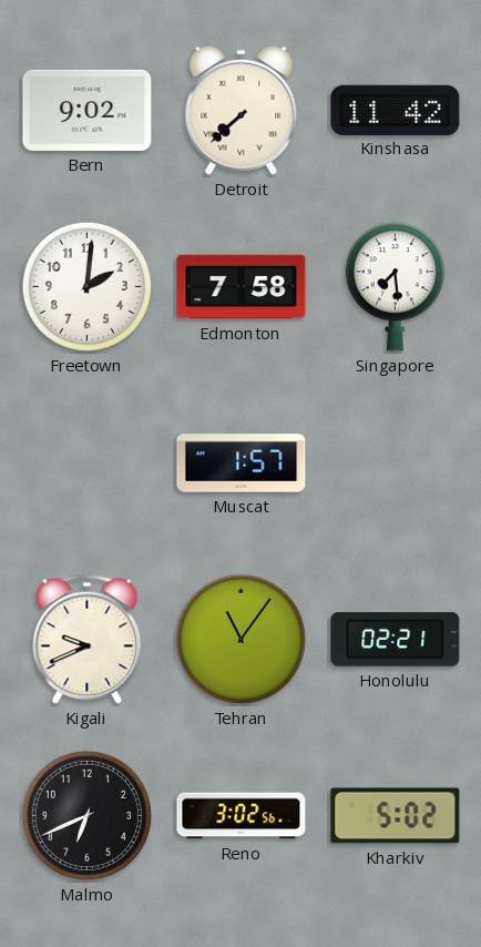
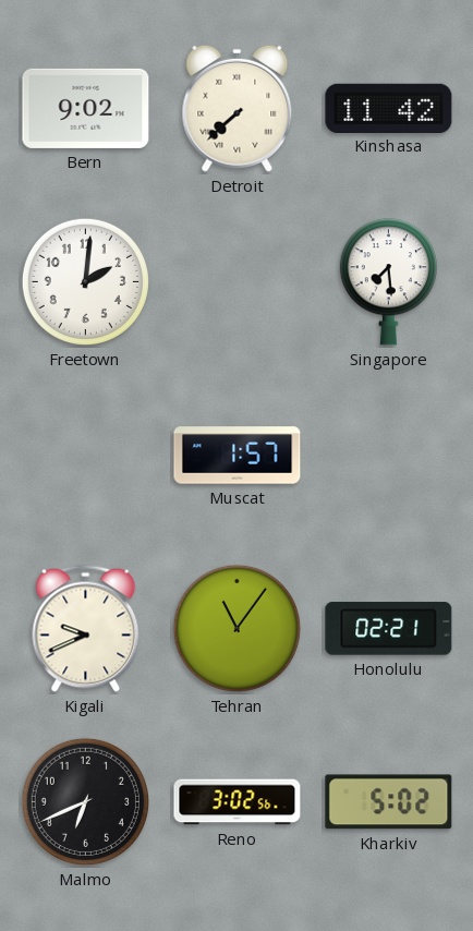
Edmonton: 7:58 -> none (242, 287)
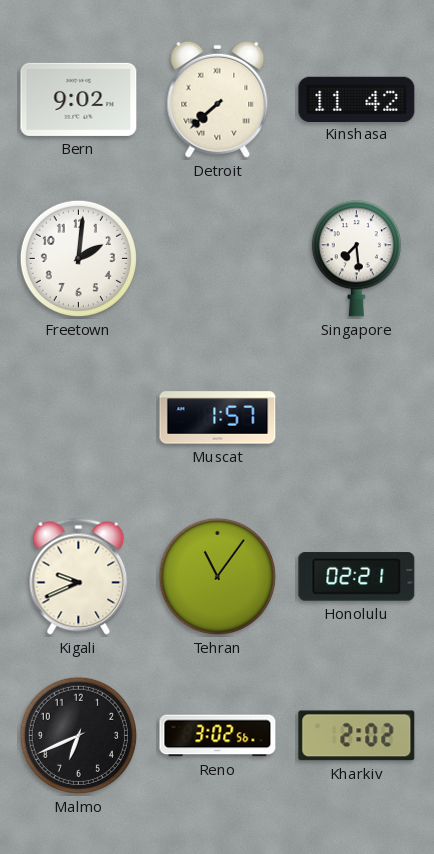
Kharkiv: 5:02 -> 2:02 (357, 736)
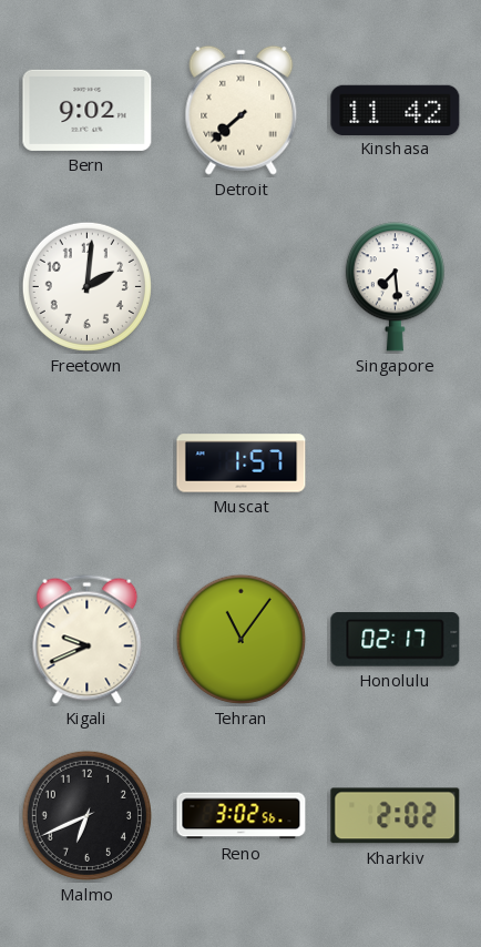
Honolulu: 02:21 -> 02:17 (396, 640)
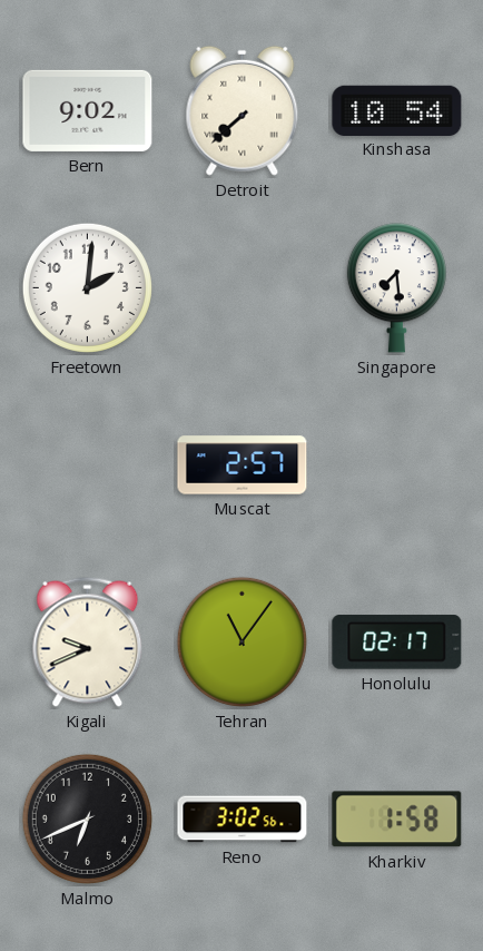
Kinshasa: 11:42 -> 10:54 (397, 110)
Muscat: 1:57 -> 2:57 (243, 465)
Kharkiv: 2:02 -> 1:58 (397, 820)
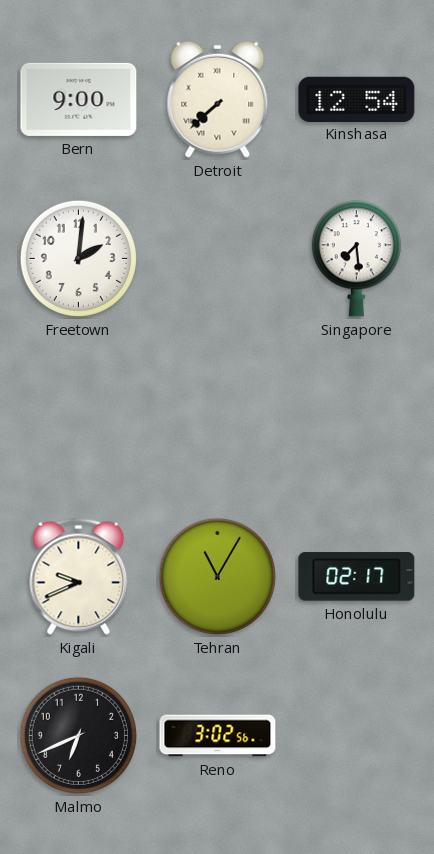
Bern: 9:02 -> 9:00 (79, 99)
Kinshasa: 10:54 -> 12:54 (357, 99)
Muscat: 2:57 -> none (243, 465)
Tehran: 11:06 -> 11:05 (217, 576)
Kharkiv: 1:58 -> none (397, 820)
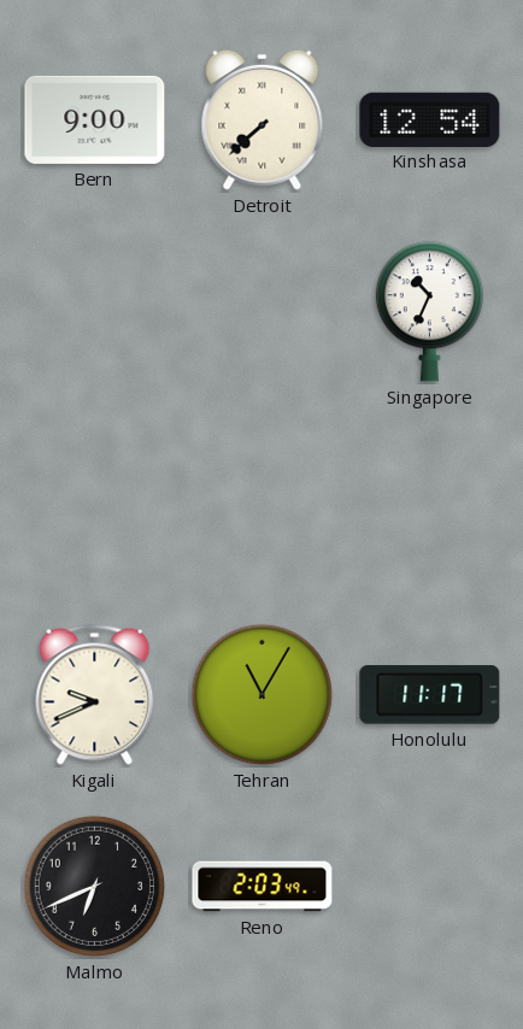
Freetown: 2:01 -> none (78, 258)
Singapore: 7:29 -> 10:34 (429, 312)
Honolulu: 02:17 -> 11:17 (430, 695)
Reno: 3:02 -> 2:03 (263, 887)
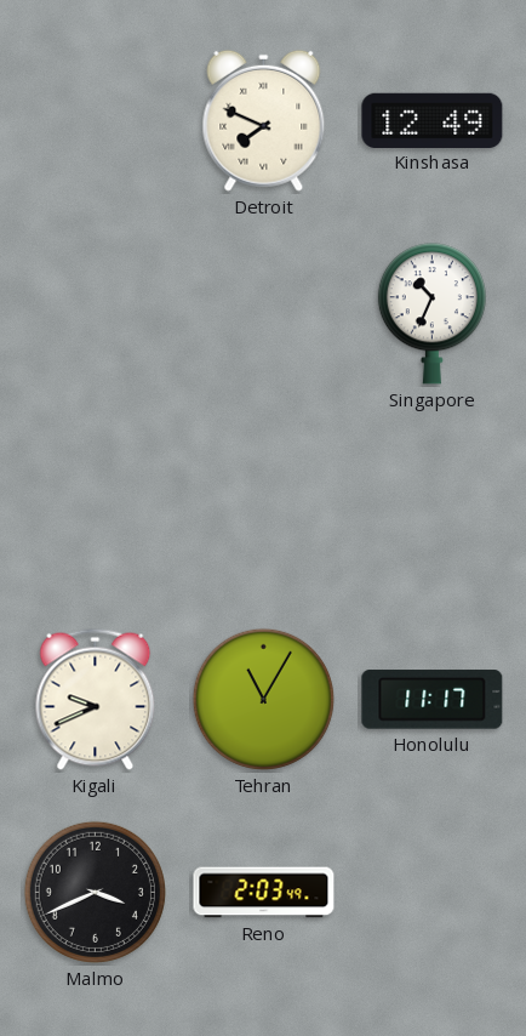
Bern: 9:00 -> none (95, 119)
Detroit: 7:38 -> 7:49 (264, 120)
Kinshasa: 12:54 -> 12:49 (433, 120)
Malmo: 6:41 -> 3:41 (95, 892)
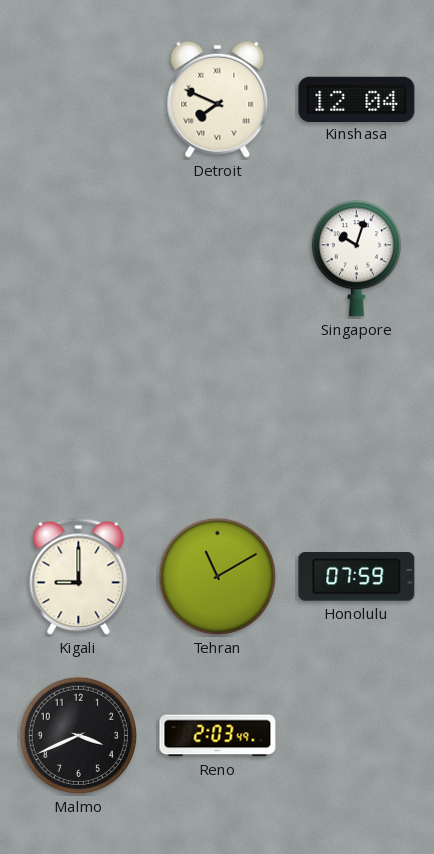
Kinshasa: 12:49 -> 12:04 (357, 99)
Singapore: 10:34 -> 10:03 (356, 259)
Kigali: 9:41 -> 9:00 (79, 576)
Tehran: 11:05 -> 11:10 (217, 576)
Honolulu: 11:17 -> 07:59 (357, 577)
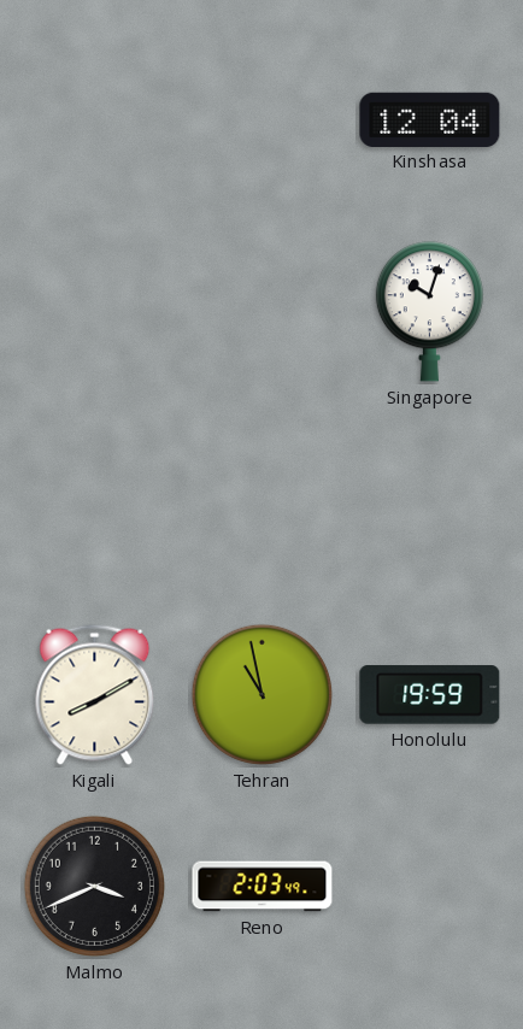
Detroit: 7:49 -> none (218, 99)
Kigali: 9:00 -> 8:10 (95, 694)
Tehran: 11:10 -> 10:58 (261, 694)
Honolulu: 07:59 -> 19:59 (430, 695)
